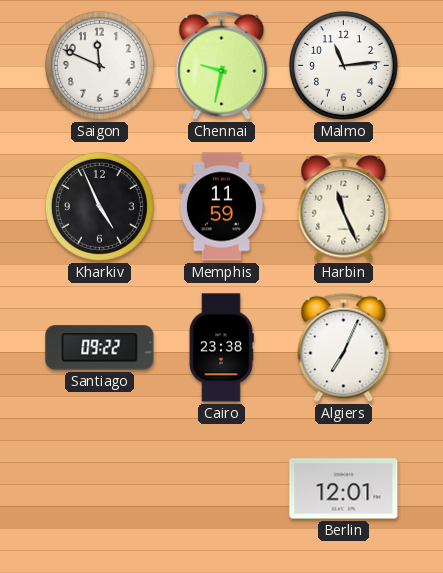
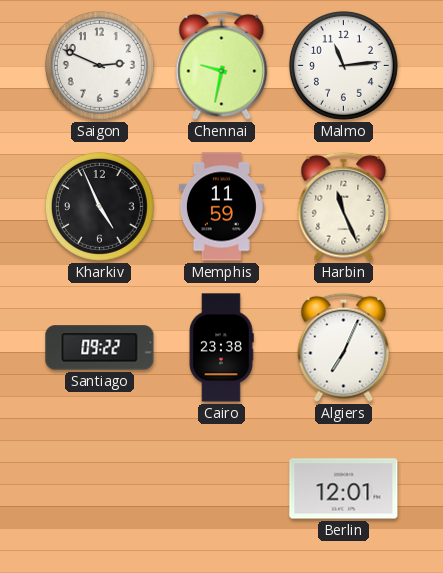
Saigon: 11:49 -> 2:49 (99, 65)
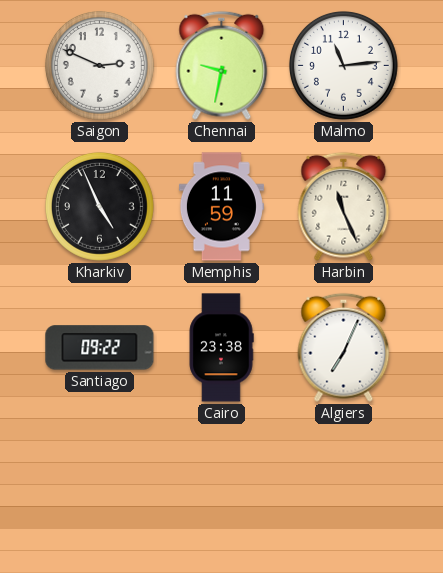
Berlin: 12:01 -> none (344, 489)
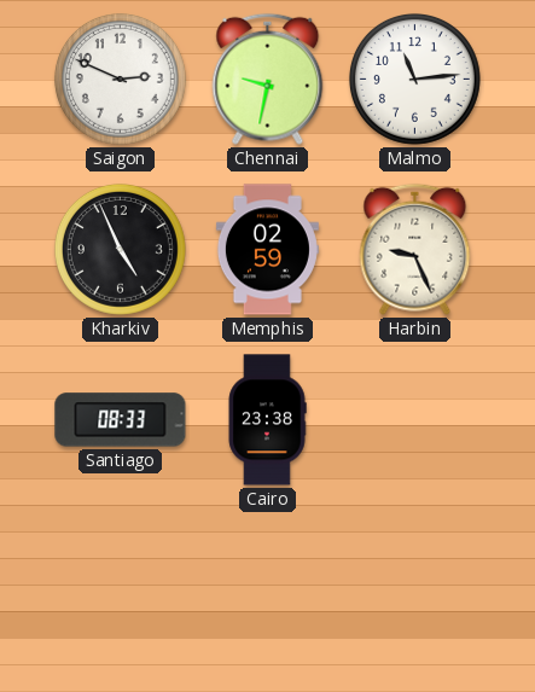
Memphis: 11:59 -> 02:59 (267, 250)
Harbin: 11:26 -> 9:26 (415, 249)
Santiago: 09:22 -> 08:33 (121, 420)
Algiers: 7:04 -> none (344, 347)
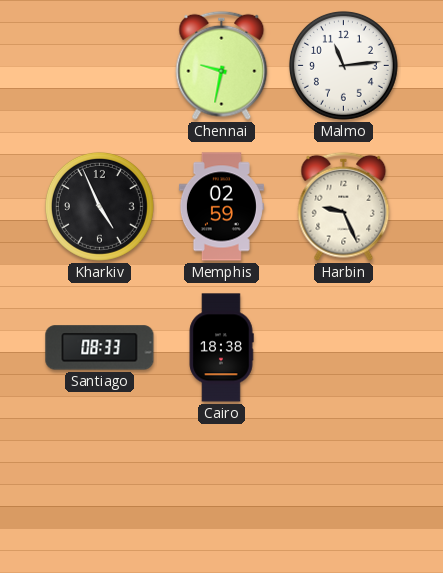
Saigon: 2:49 -> none (120, 78)
Cairo: 23:38 -> 18:38 (221, 348)
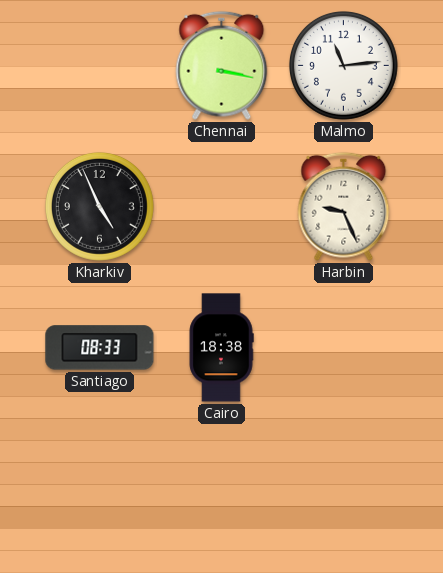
Chennai: 9:32 -> 3:17 (222, 65)
Memphis: 02:59 -> none (221, 207)
